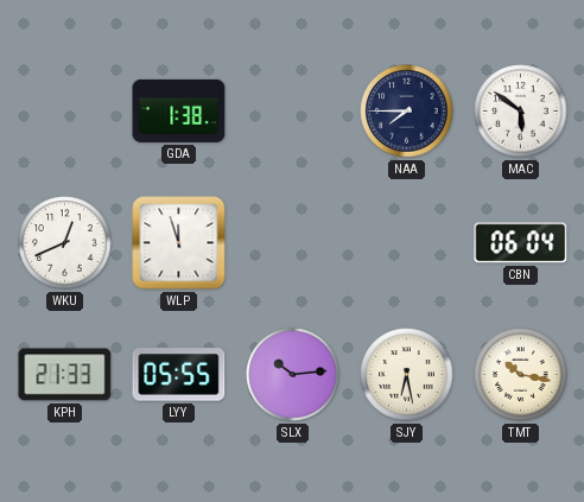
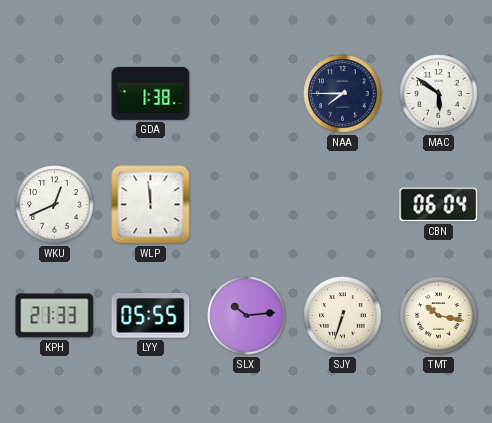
WLP: 11:57 -> 11:59 (151, 205)
SJY: 6:28 -> 6:33 (343, 316)
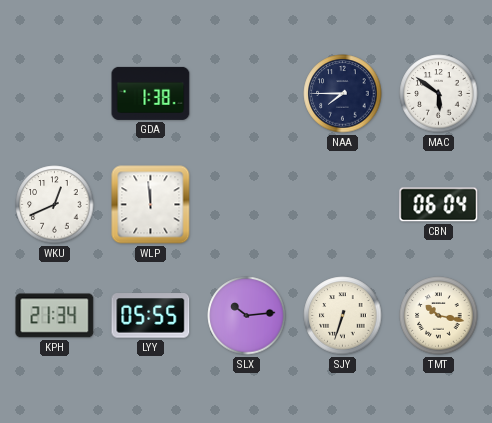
KPH: 21:33 -> 21:34 (55, 316)
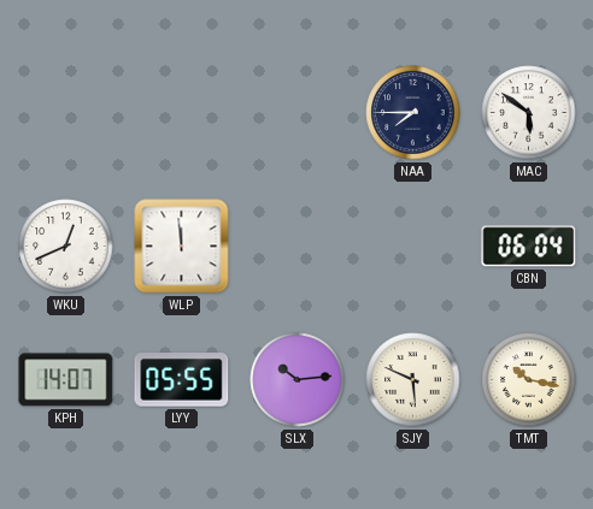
GDA: 1:38 -> none (151, 93)
KPH: 21:34 -> 14:07 (66, 380)
SJY: 6:33 -> 5:49 (413, 380)
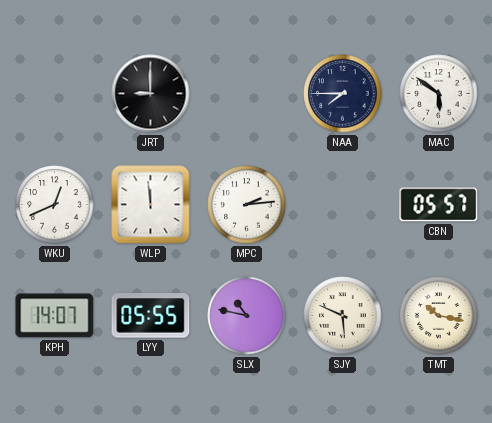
JRT: none -> 9:00 (151, 94)
MPC: none -> 2:14 (247, 205)
CBN: 06:04 -> 05:57 (439, 205)
SLX: 10:14 -> 10:47 (247, 316)
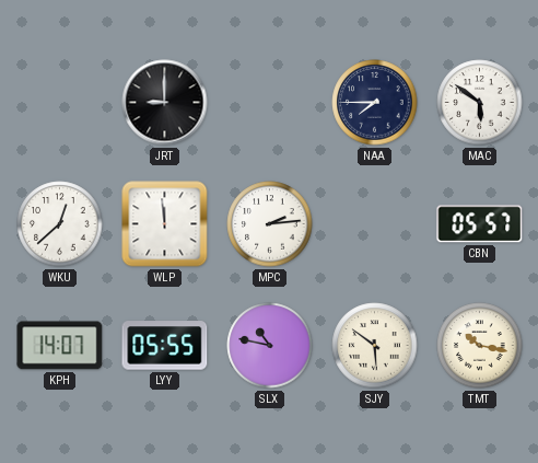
WKU: 12:41 -> 12:38 (60, 224)
SJY: 5:49 -> 5:51 (375, 346)
